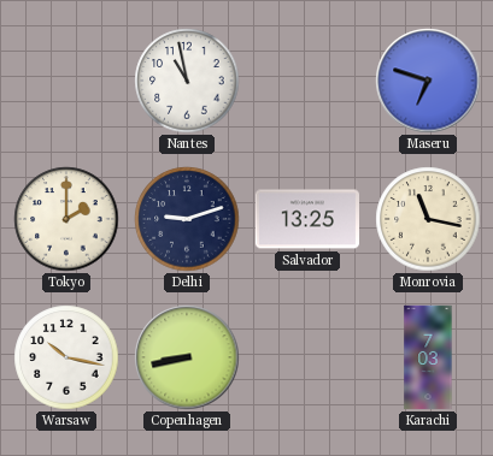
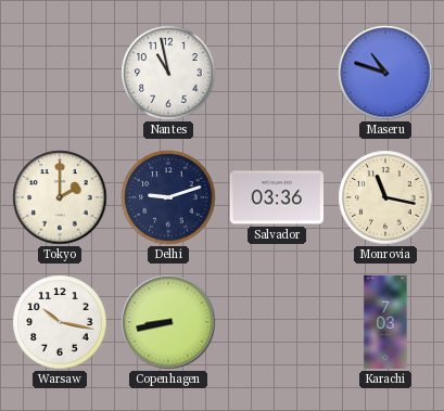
Maseru: 6:48 -> 10:48 (385, 73)
Salvador: 13:25 -> 03:36 (276, 197)
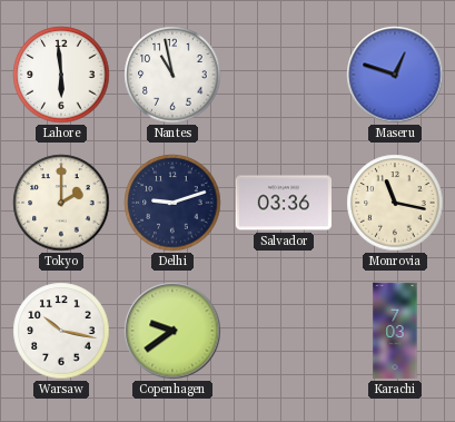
Lahore: none -> 5:59 (61, 75)
Maseru: 10:48 -> 12:48 (395, 75)
Copenhagen: 8:43 -> 9:39 (172, 331)
